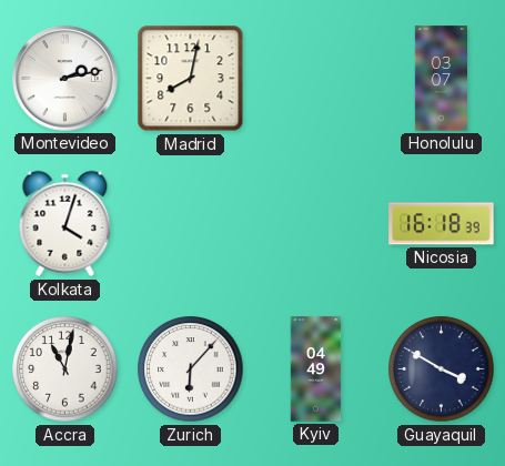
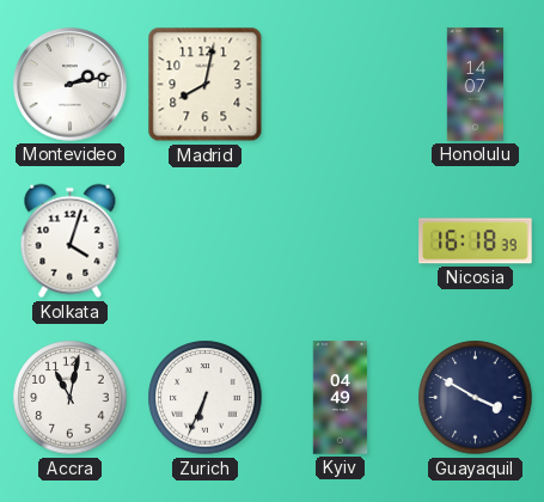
Honolulu: 03:07 -> 14:07 (475, 85)
Zurich: 6:07 -> 6:34 (206, 398)
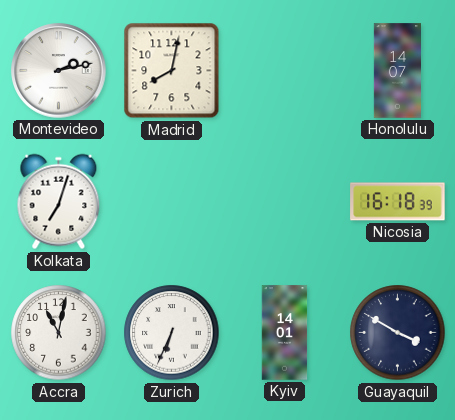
Kolkata: 4:03 -> 7:03 (59, 202)
Kyiv: 04:49 -> 14:01 (285, 333)
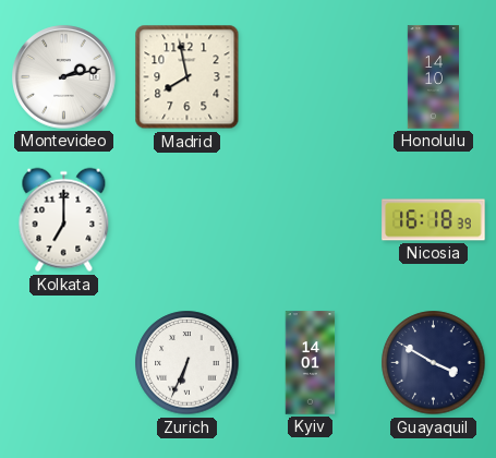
Madrid: 8:02 -> 7:58 (187, 77)
Honolulu: 14:07 -> 14:10 (433, 77)
Kolkata: 7:03 -> 7:00 (64, 220)
Accra: 11:02 -> none (59, 333)
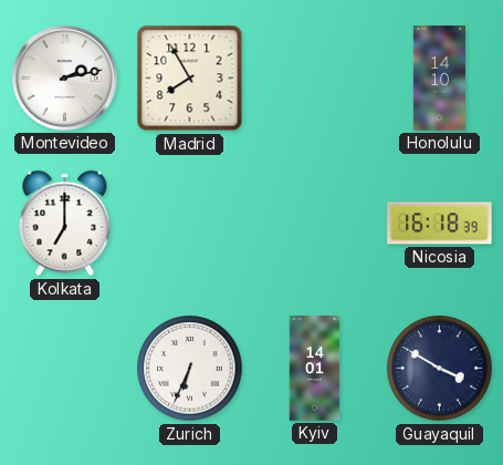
Madrid: 7:58 -> 7:55 (190, 79)
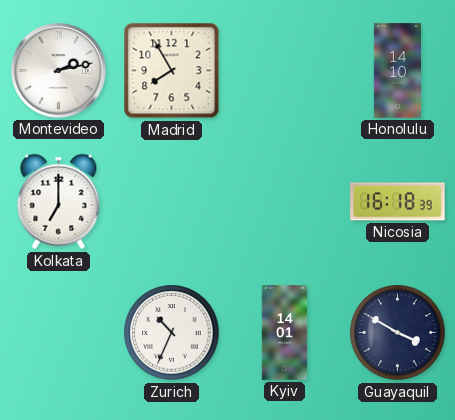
Zurich: 6:34 -> 10:34 (172, 333)
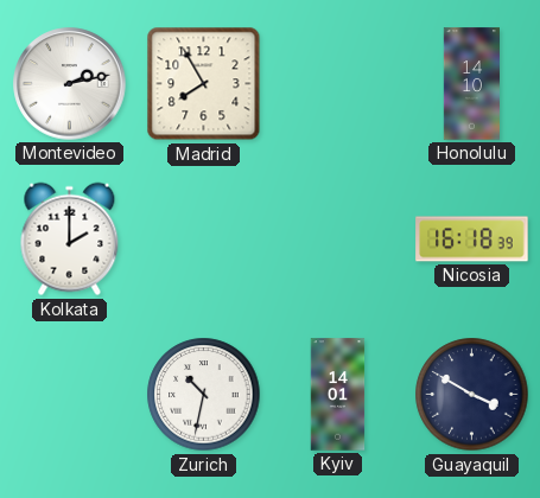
Kolkata: 7:00 -> 2:00 (70, 240)
Zurich: 10:34 -> 10:32 (204, 395)
